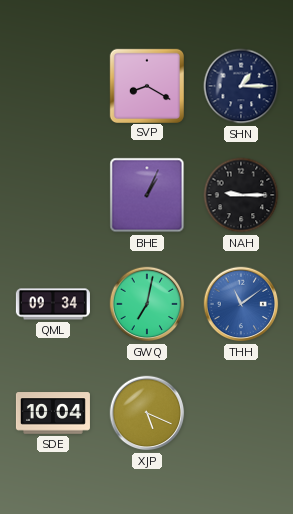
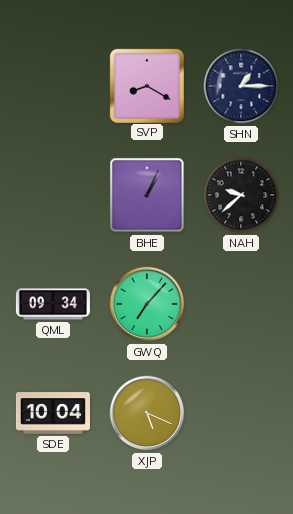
NAH: 9:15 -> 9:38 (241, 195)
GWQ: 7:02 -> 7:07 (147, 304)
THH: 11:09 -> none (241, 304)
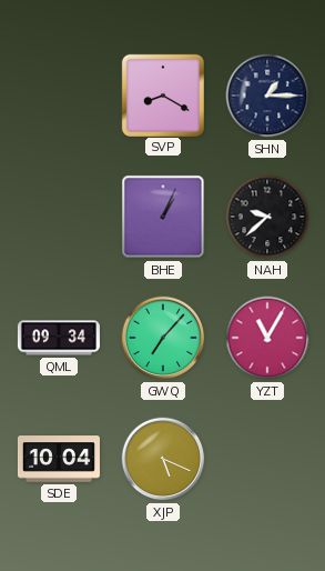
YZT: none -> 11:05 (267, 338)
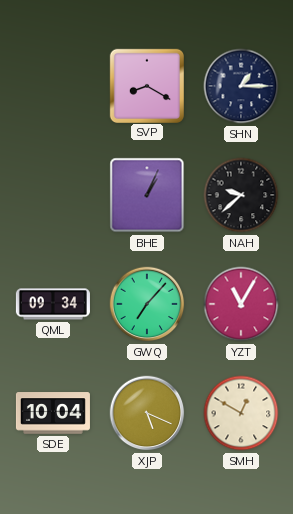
SMH: none -> 12:50 (241, 413)
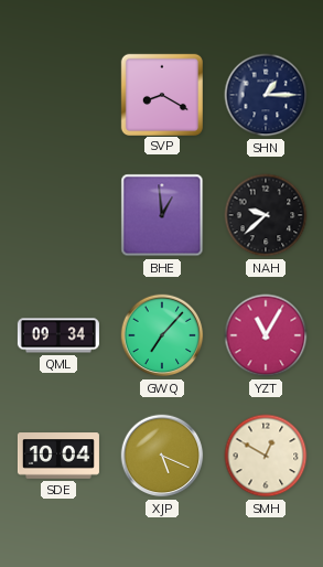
BHE: 1:04 -> 12:59 (162, 215)
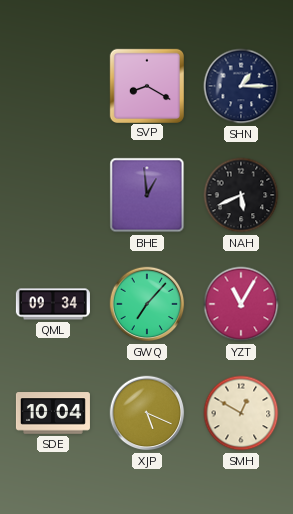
NAH: 9:38 -> 5:41 (241, 195)
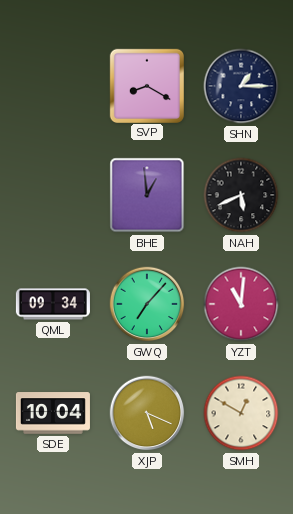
YZT: 11:05 -> 11:01 (241, 304)
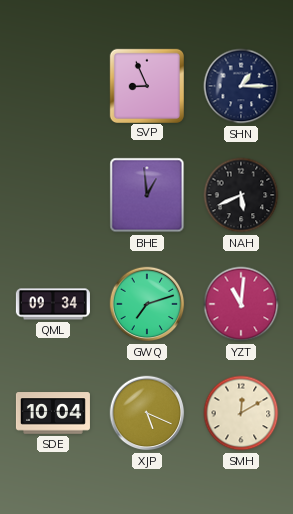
SVP: 8:20 -> 8:56 (146, 85)
GWQ: 7:07 -> 7:12 (147, 304)
SMH: 12:50 -> 12:10 (241, 413)
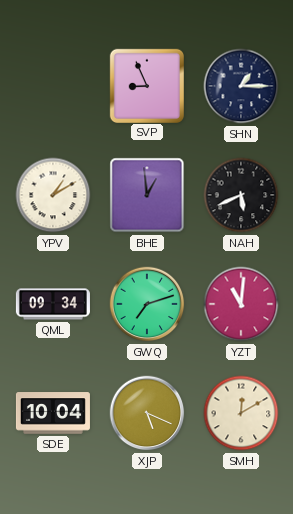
YPV: none -> 1:10 (53, 195)
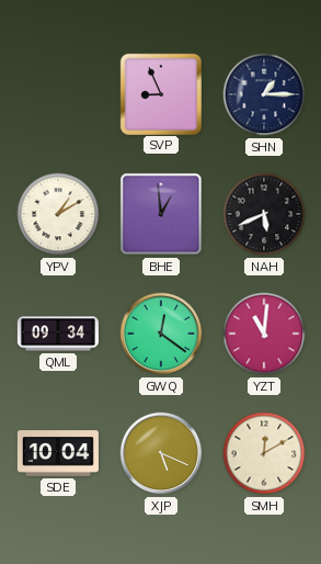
GWQ: 7:12 -> 12:21 (161, 334)
